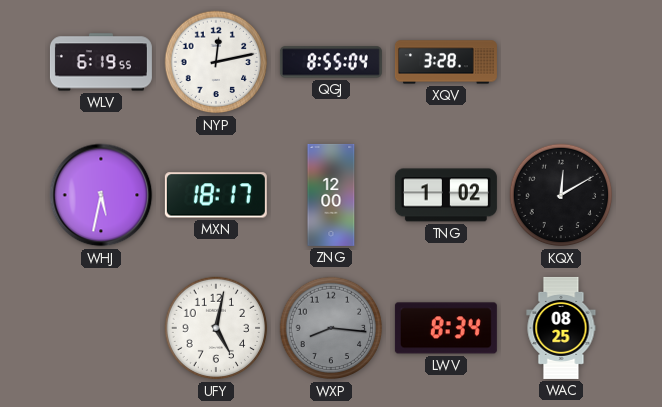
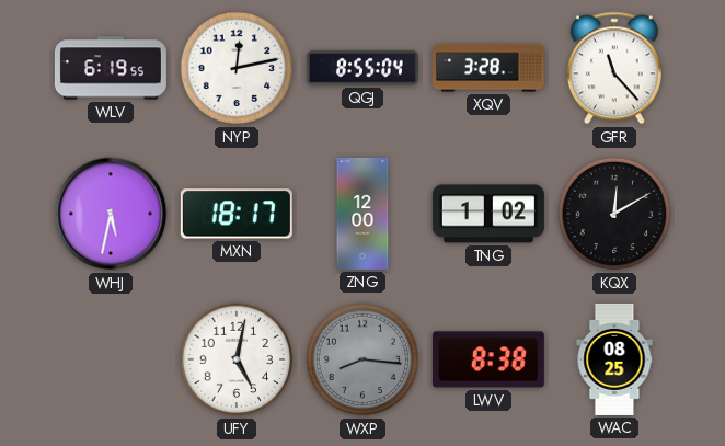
GFR: none -> 11:23 (614, 68)
LWV: 8:34 -> 8:38 (488, 359)
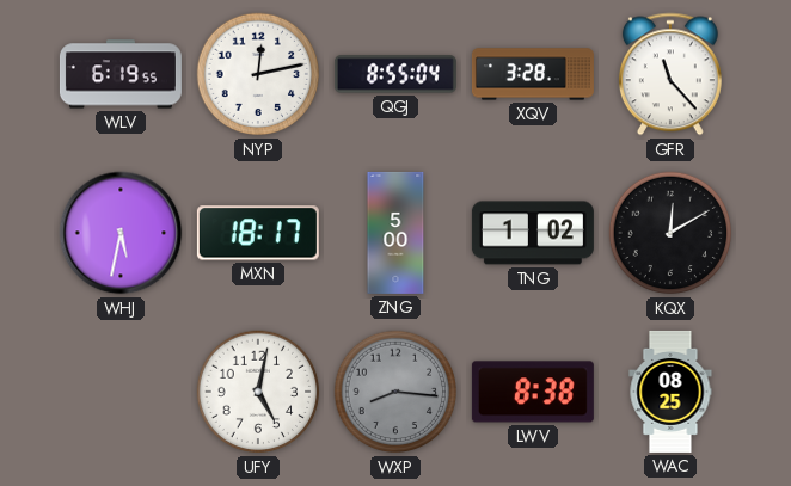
ZNG: 12:00 -> 5:00 (395, 233)
